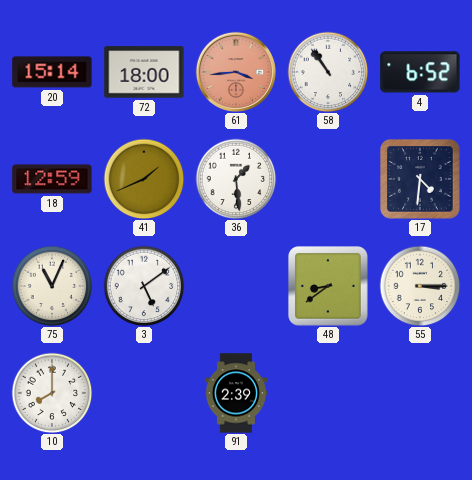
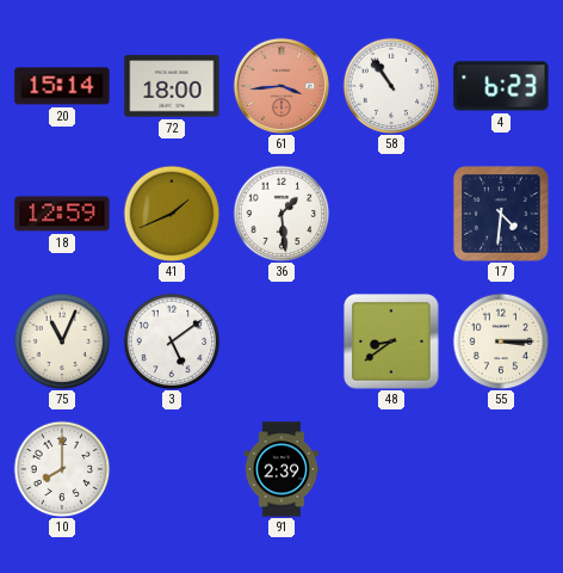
4: 6:52 -> 6:23 (501, 86)
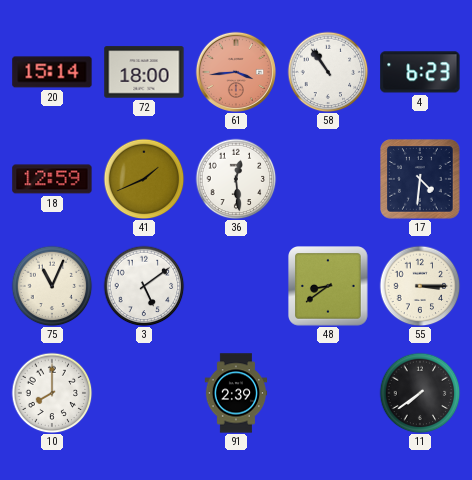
36: 1:29 -> 12:29 (236, 179)
11: none -> 7:39 (420, 393)
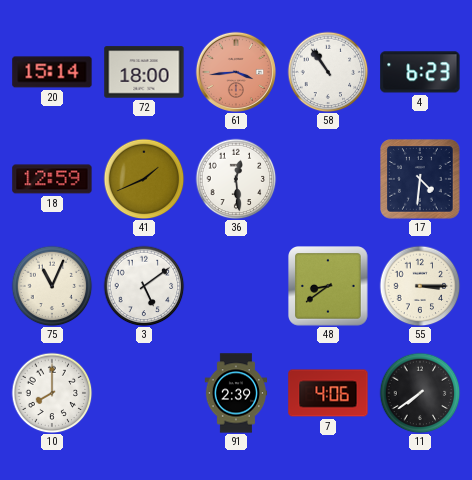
7: none -> 4:06 (328, 393)
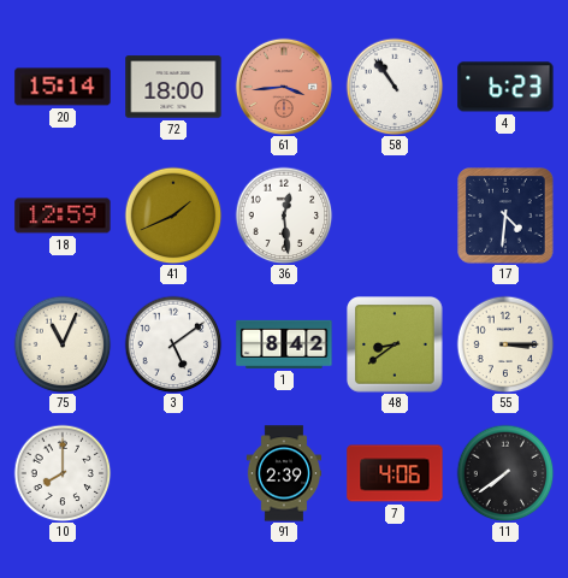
1: none -> 8:42 (284, 344)
